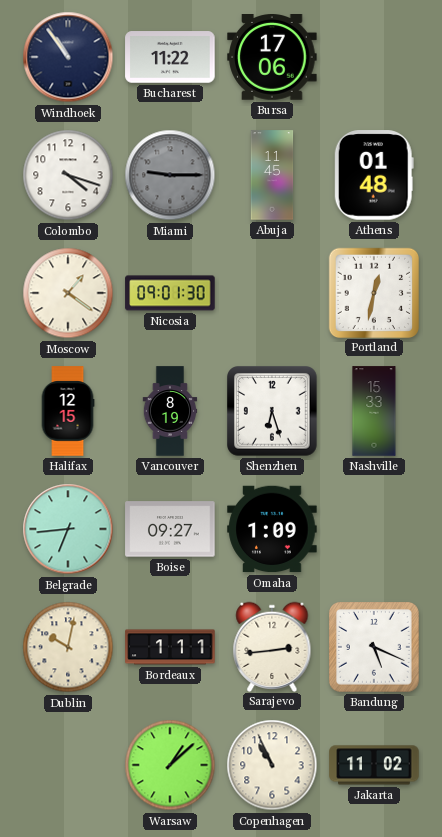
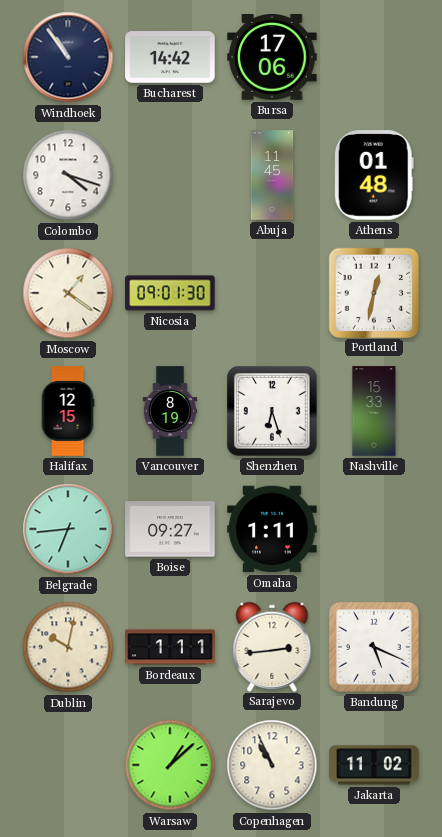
Bucharest: 11:22 -> 14:42 (170, 57)
Miami: 9:15 -> none (170, 175)
Omaha: 1:09 -> 1:11 (272, 529)
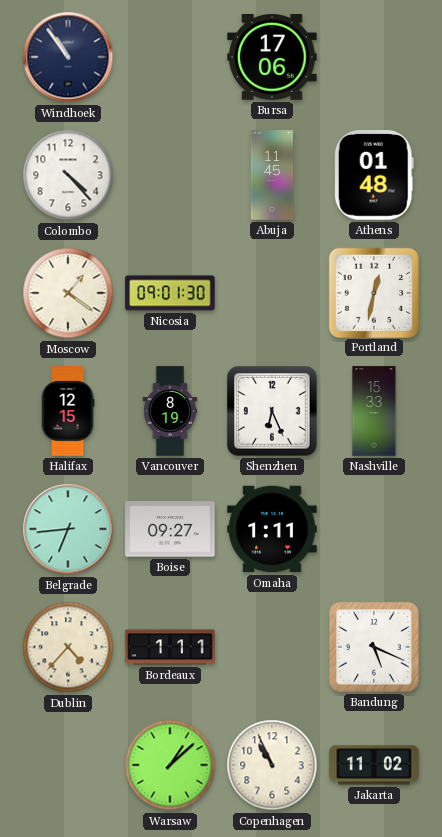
Bucharest: 14:42 -> none (170, 57)
Colombo: 4:18 -> 4:23 (68, 175)
Shenzhen: 6:27 -> 6:26 (273, 412)
Dublin: 10:02 -> 4:37 (68, 647)
Sarajevo: 2:44 -> none (272, 646)
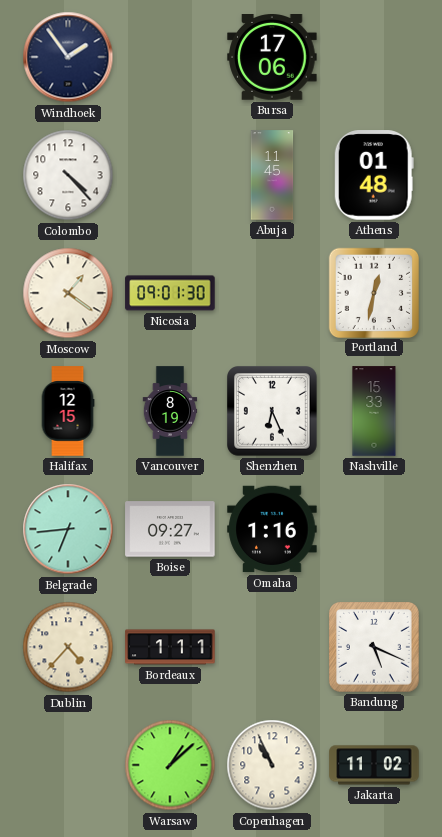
Windhoek: 10:54 -> 1:54 (68, 57)
Omaha: 1:11 -> 1:16 (272, 529)
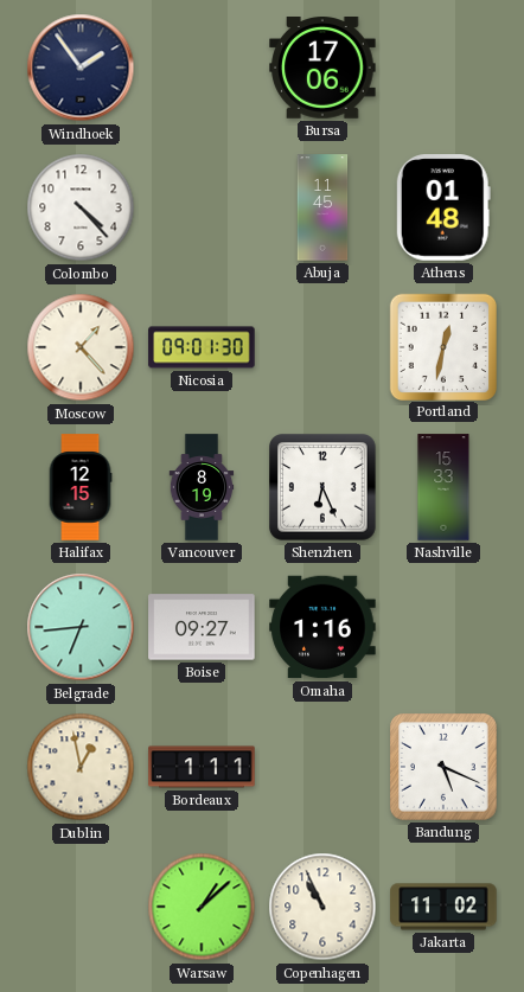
Moscow: 1:21 -> 1:23 (81, 347)
Dublin: 4:37 -> 12:58 (81, 767)
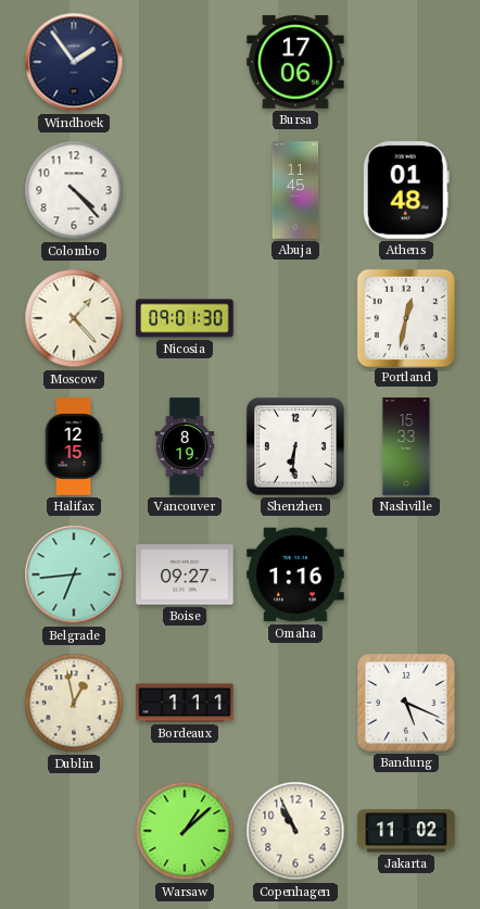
Shenzhen: 6:26 -> 6:31 (296, 447)
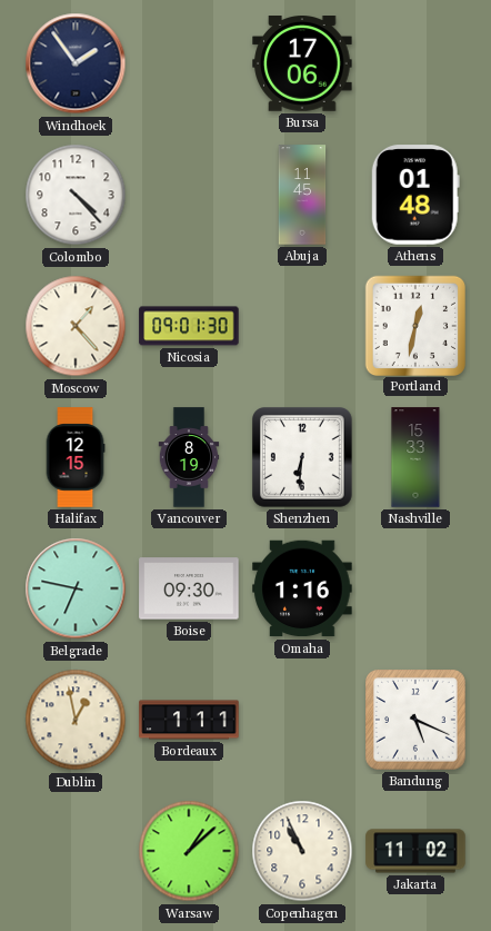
Belgrade: 6:44 -> 6:47 (76, 588)
Boise: 09:27 -> 09:30 (189, 588)
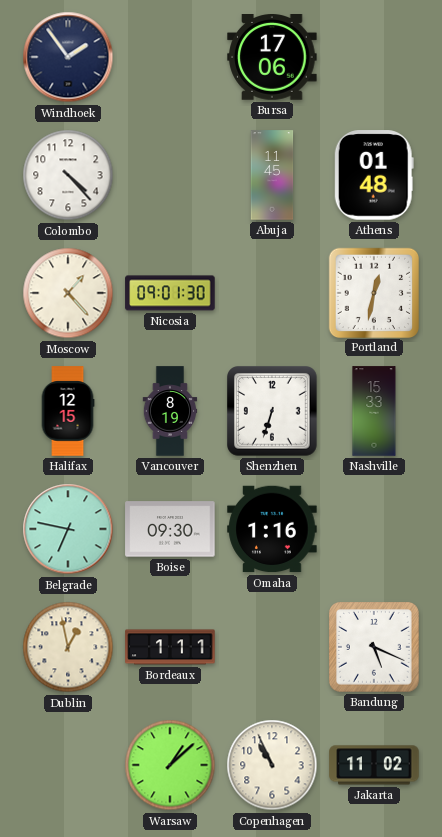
Shenzhen: 6:31 -> 6:33 (273, 412)
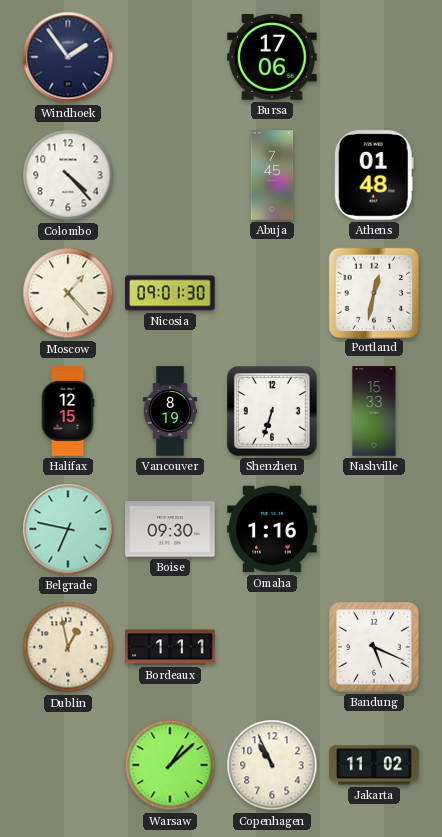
Abuja: 11:45 -> 7:45 (272, 175)
